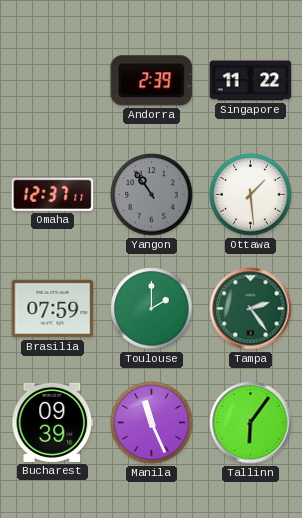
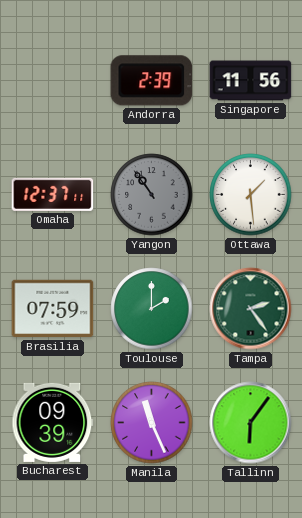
Singapore: 11:22 -> 11:56 (251, 81)
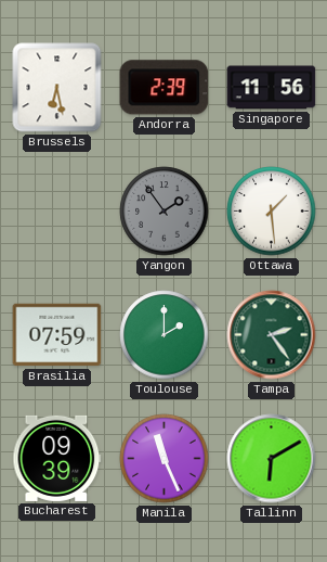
Brussels: none -> 6:28 (57, 88)
Omaha: 12:37 -> none (53, 194)
Yangon: 10:54 -> 1:54 (165, 212)
Tallinn: 6:06 -> 6:10 (272, 459)
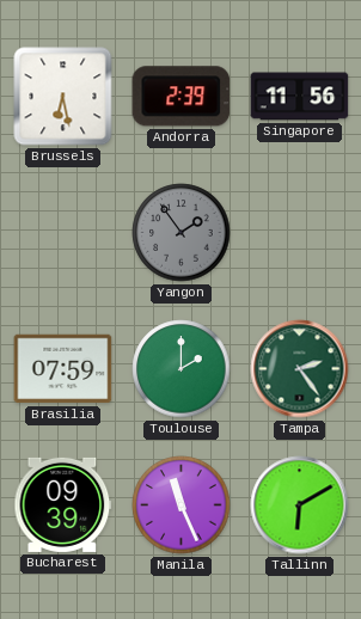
Ottawa: 1:29 -> none (272, 212)
